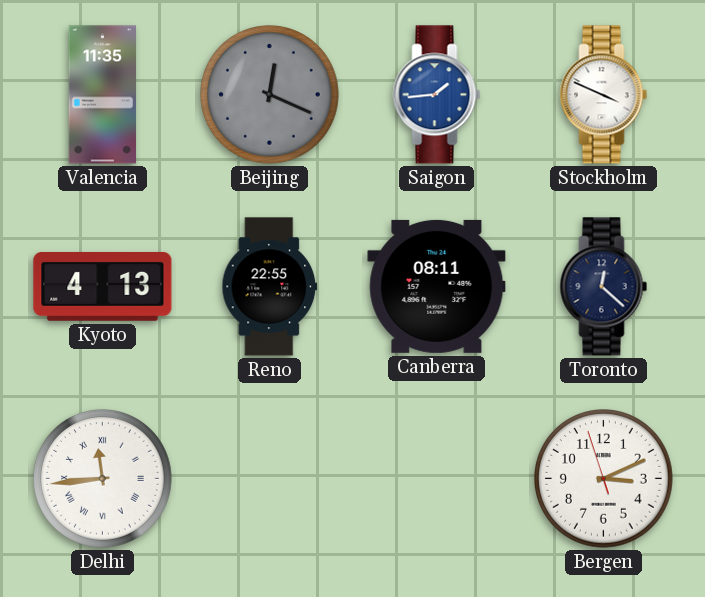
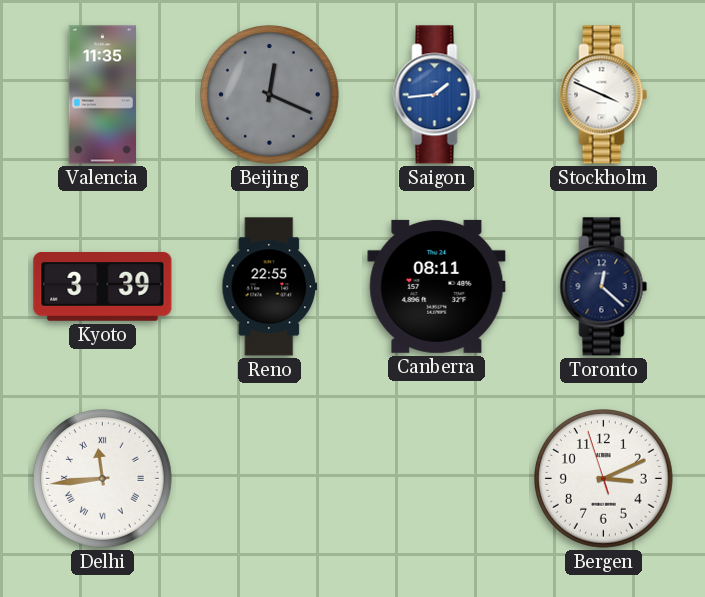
Kyoto: 4:13 -> 3:39 (103, 286)
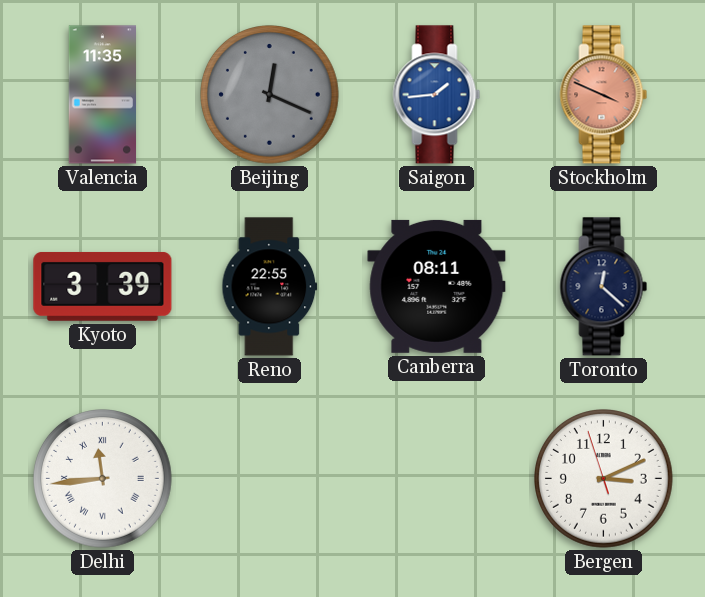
Stockholm dial: white -> salmon (604, 95)
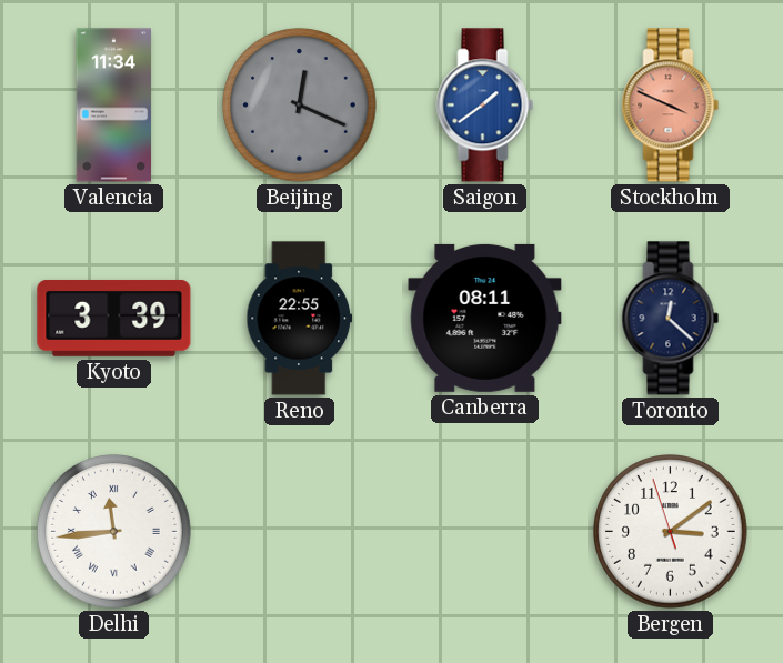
Valencia: 11:35 -> 11:34 (114, 106)
Saigon: 1:44 -> 1:39 (485, 106)
Bergen: 3:10 -> 3:08 (671, 532)
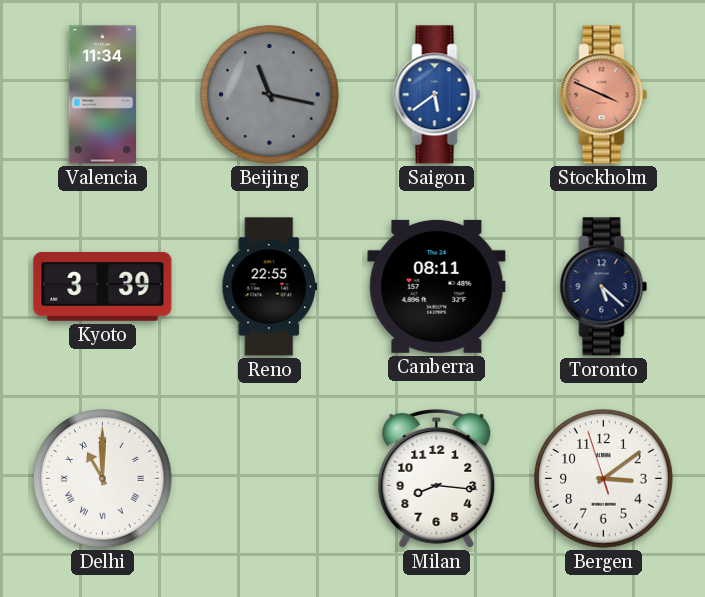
Beijing: 12:19 -> 11:17 (270, 95)
Saigon: 1:39 -> 5:39 (437, 95)
Toronto: 12:22 -> 5:22 (604, 287)
Delhi: 11:44 -> 11:00 (103, 479)
Milan: none -> 8:16 (437, 478)
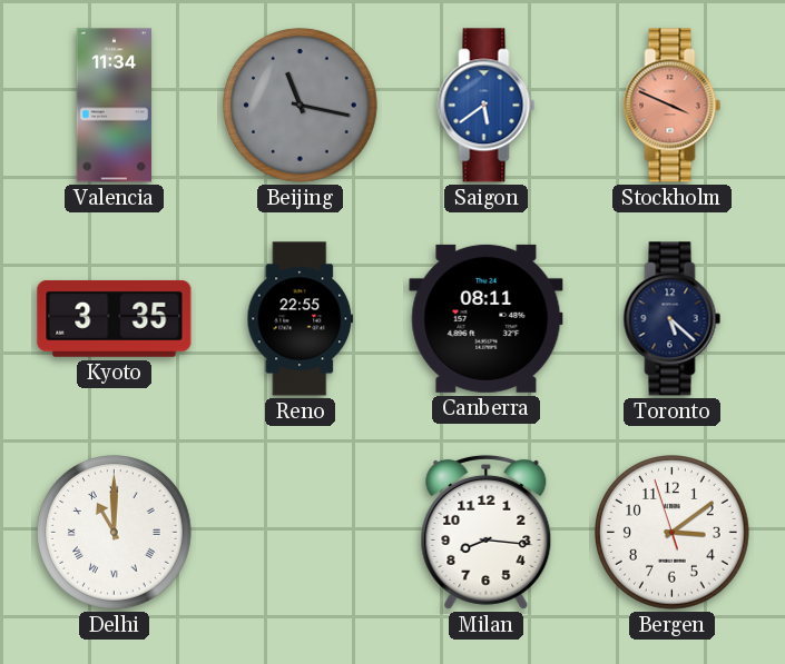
Kyoto: 3:39 -> 3:35 (115, 318)
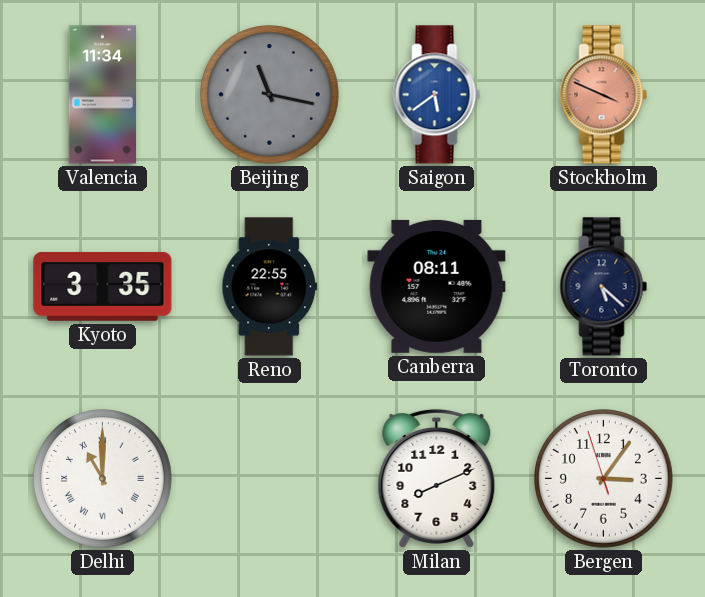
Milan: 8:16 -> 8:11 (437, 478)
Bergen: 3:08 -> 3:05 (604, 479)
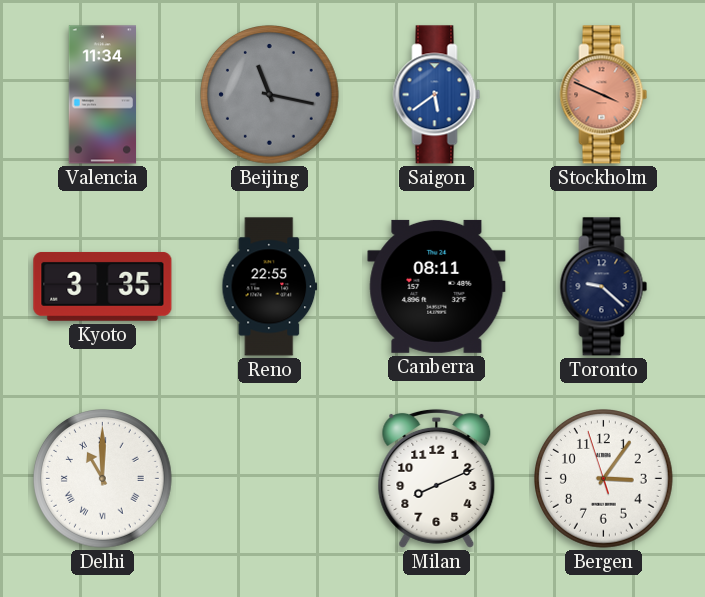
Toronto: 5:22 -> 9:22 (604, 287)
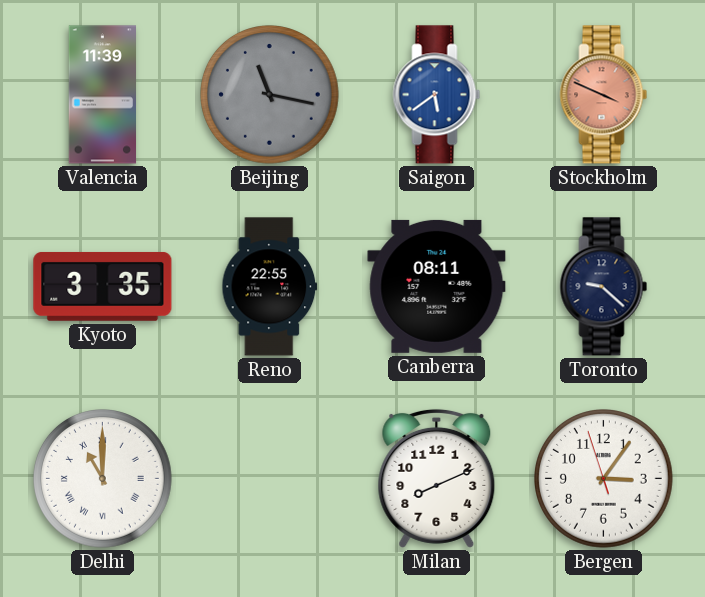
Valencia: 11:34 -> 11:39 (103, 95)
